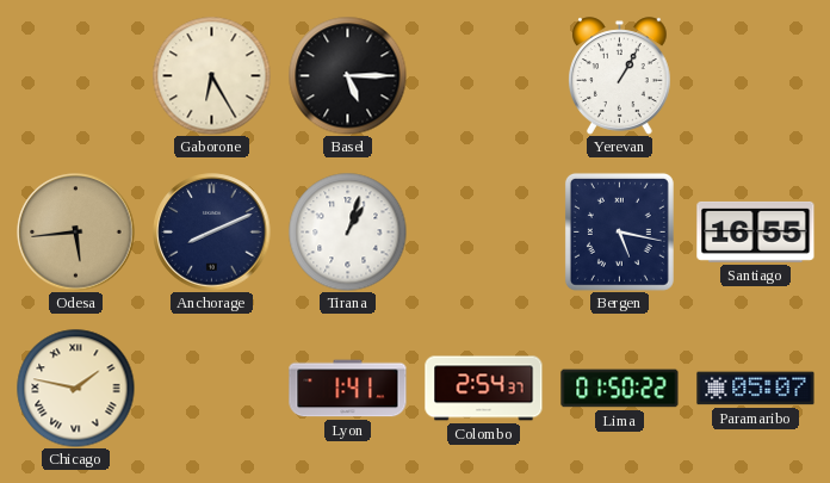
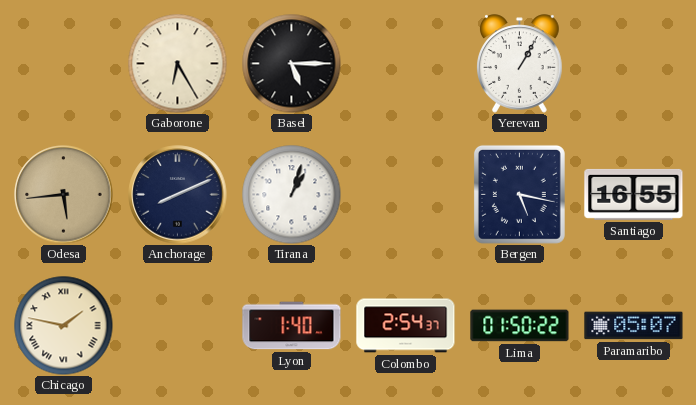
Lyon: 1:41 -> 1:40 (292, 326)
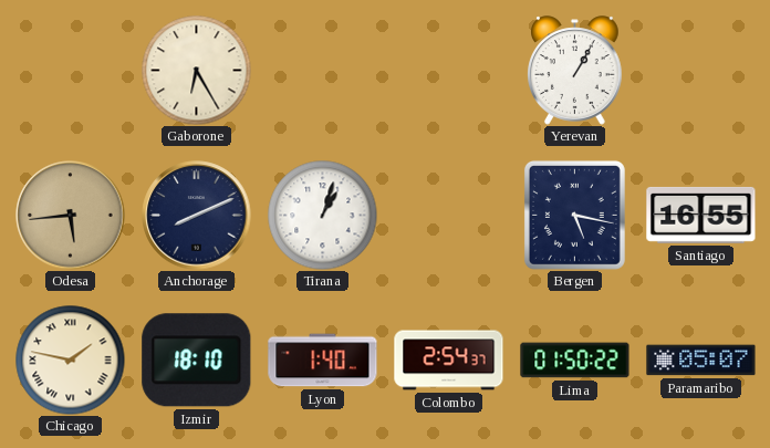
Basel: 5:15 -> none (292, 64)
Izmir: none -> 18:10 (197, 361)
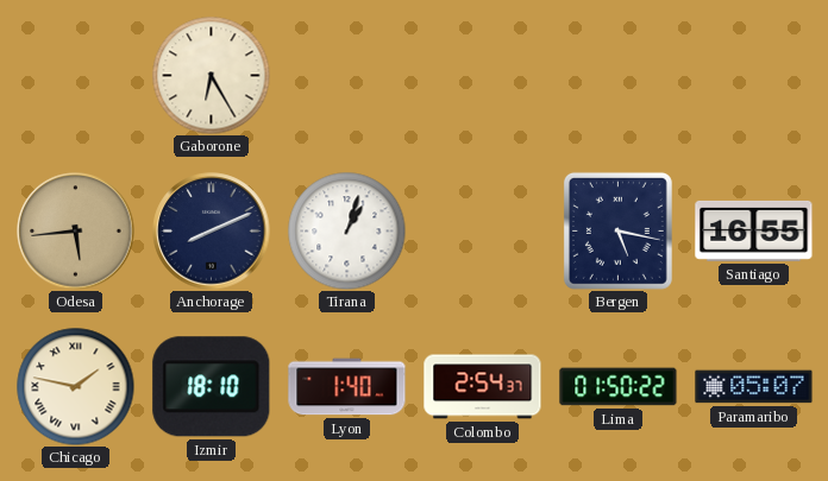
Yerevan: 1:05 -> none (575, 71)
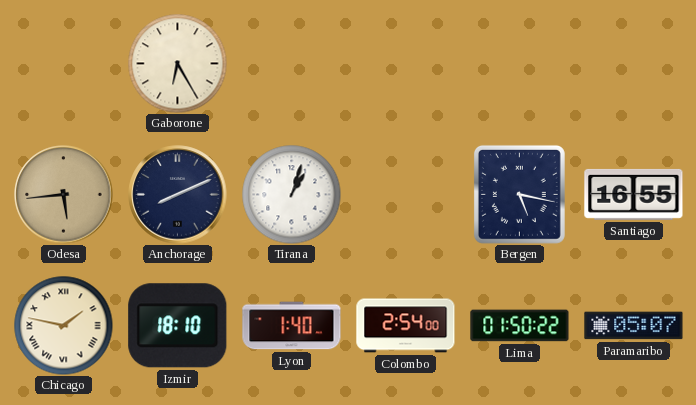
Colombo: 2:54:37 -> 2:54:00 (406, 326)
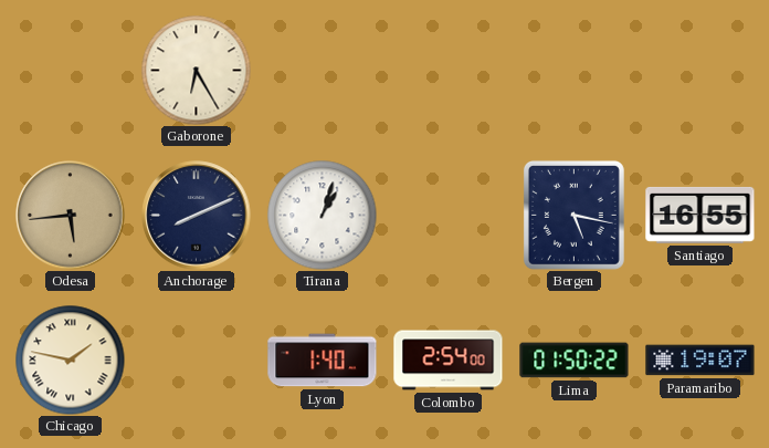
Izmir: 18:10 -> none (178, 326)
Paramaribo: 05:07 -> 19:07 (700, 361)
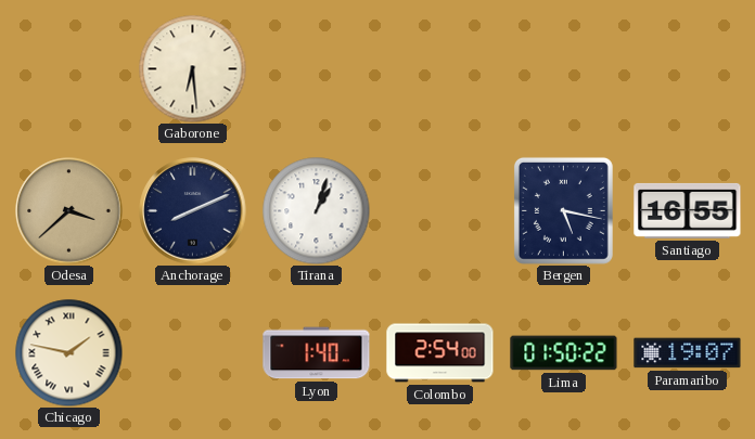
Gaborone: 6:25 -> 6:29 (193, 69)
Odesa: 5:44 -> 3:38 (69, 211)
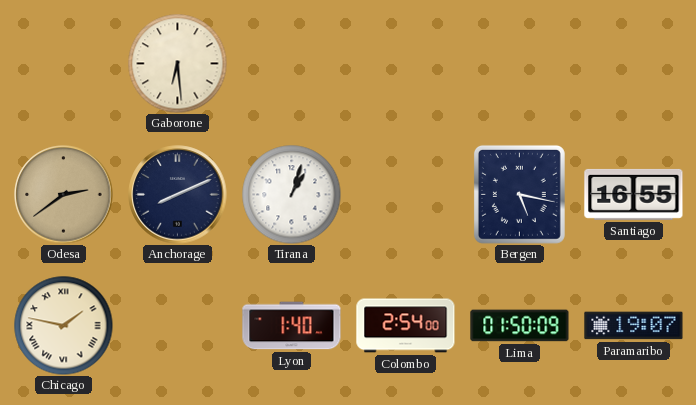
Odesa: 3:38 -> 2:39 (64, 195)
Lima: 01:50:22 -> 01:50:09 (520, 326)
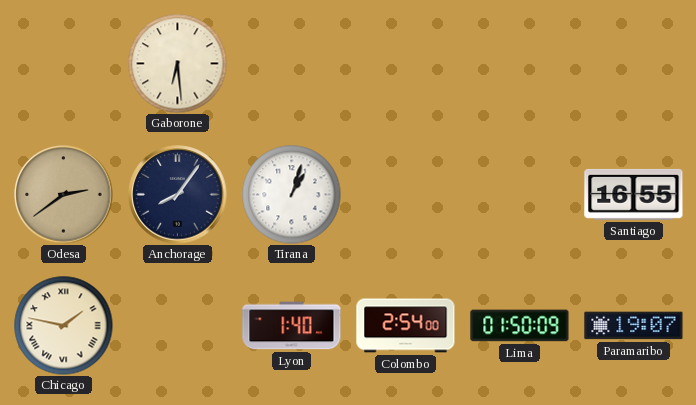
Anchorage: 8:11 -> 8:06 (178, 195)
Bergen: 5:17 -> none (519, 194)
